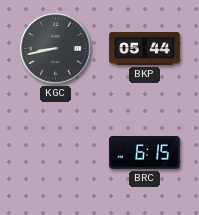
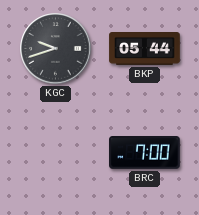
KGC: 8:43 -> 9:42 (56, 49)
BRC: 6:15 -> 7:00 (145, 153)
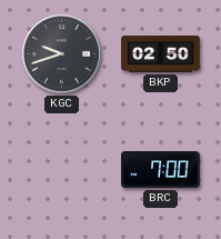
BKP: 05:44 -> 02:50 (161, 54)
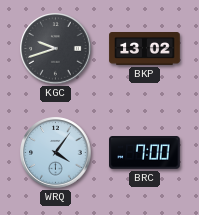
BKP: 02:50 -> 13:02 (145, 49)
WRQ: none -> 4:06 (56, 153)
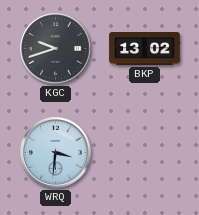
WRQ: 4:06 -> 3:31 (56, 153)
BRC: 7:00 -> none (145, 153)
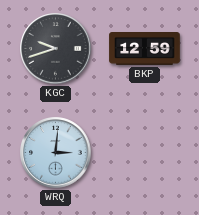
BKP: 13:02 -> 12:59 (145, 49)
WRQ: 3:31 -> 3:01 (56, 153)
